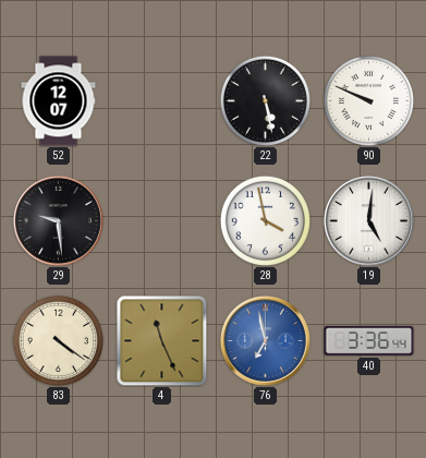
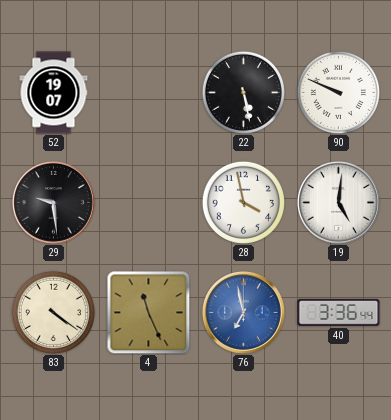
52: 12:07 -> 19:07 (54, 93)
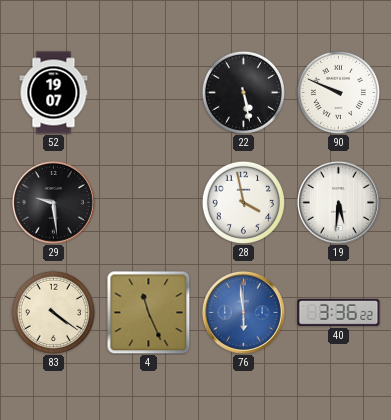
19: 5:01 -> 5:31 (338, 202)
76: 6:58 -> 5:59 (243, 312)
40: 3:36:44 -> 3:36:22 (339, 312)
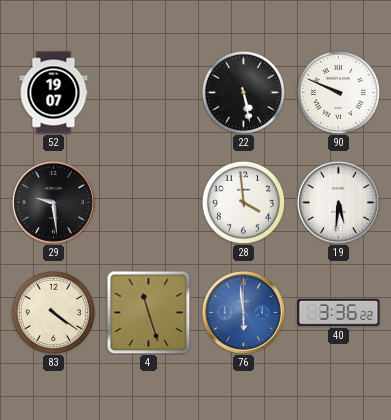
28: 3:58 -> 3:59 (243, 202)
4: 11:26 -> 11:27 (148, 312)
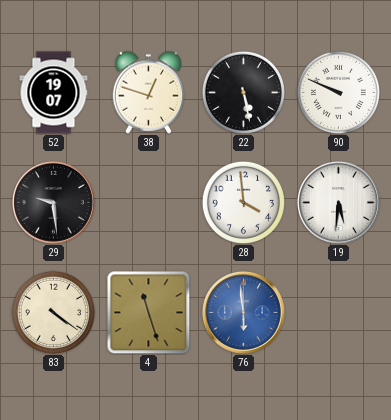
38: none -> 12:48 (149, 92)
40: 3:36 -> none (339, 312)
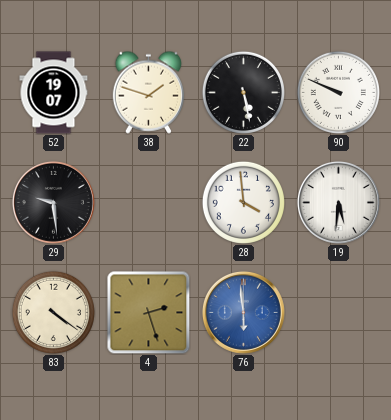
38: 12:48 -> 1:48 (149, 92)
4: 11:27 -> 2:27 (148, 312)
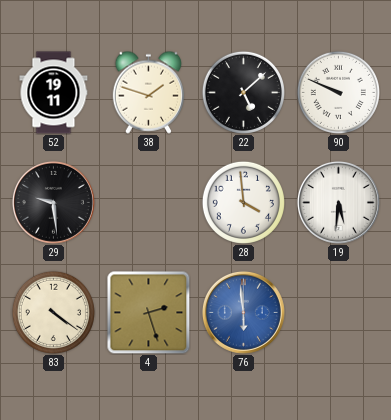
52: 19:07 -> 19:11 (54, 93)
22: 5:28 -> 5:08 (243, 92)
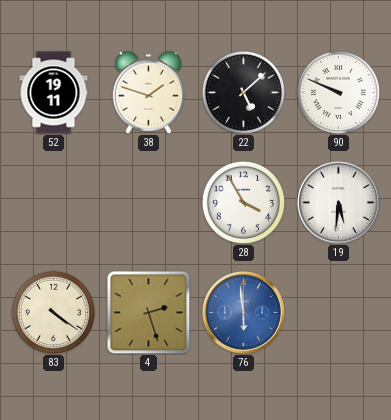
29: 9:29 -> none (53, 202)
28: 3:59 -> 3:55 (243, 202)
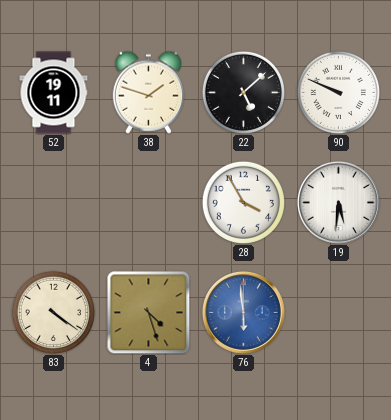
4: 2:27 -> 4:27 (148, 312)
